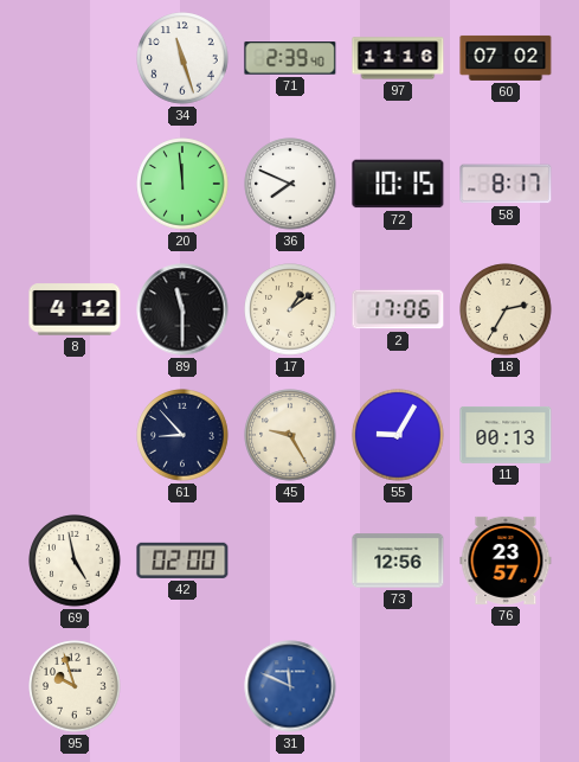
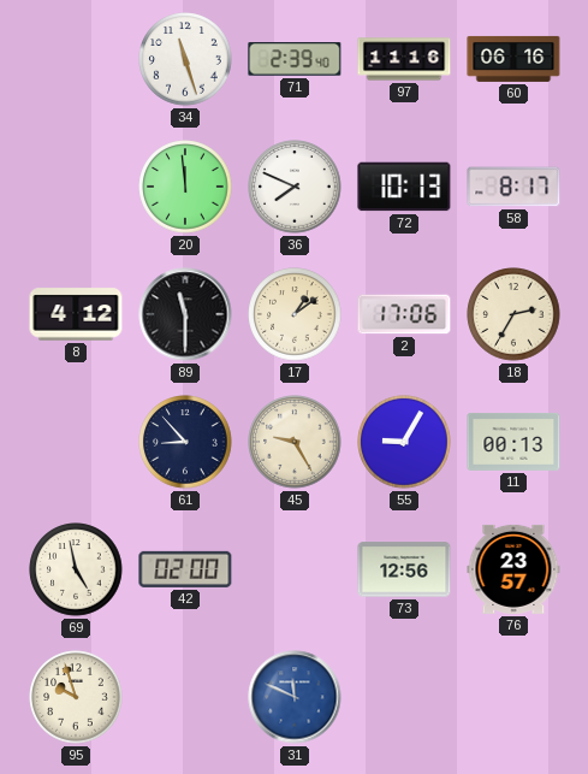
60: 07:02 -> 06:16 (513, 59)
72: 10:15 -> 10:13 (404, 187)
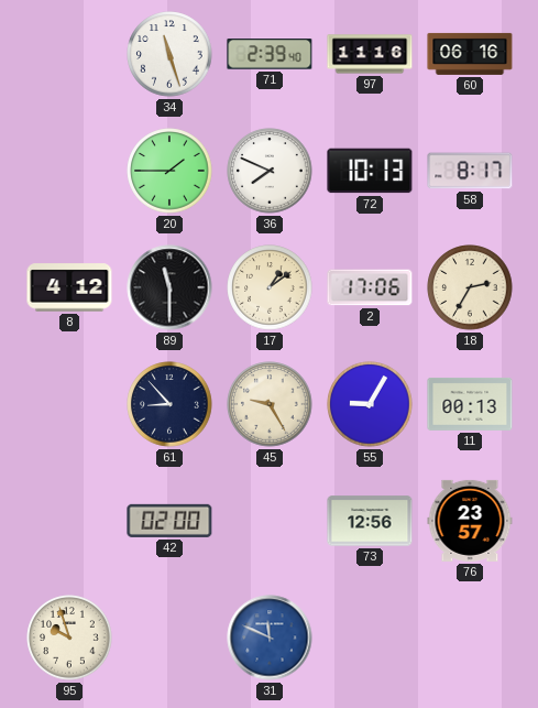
20: 11:59 -> 1:45 (169, 171)
69: 4:58 -> none (76, 569)
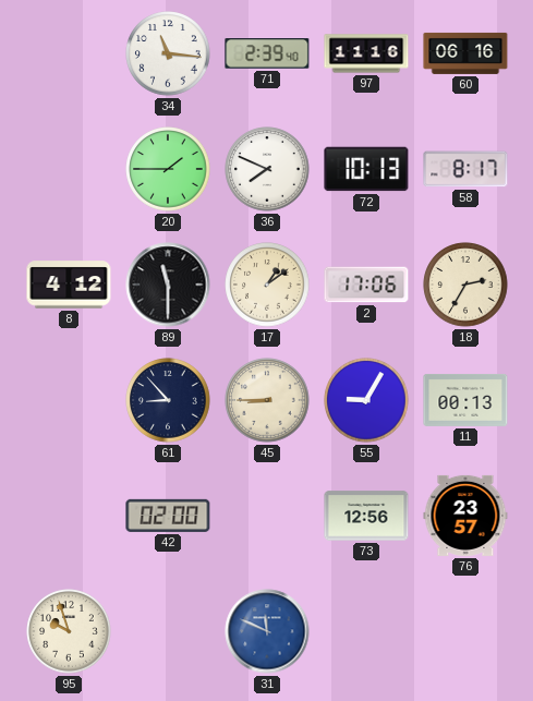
34: 11:27 -> 11:16 (168, 53)
45: 9:25 -> 8:45 (267, 400)
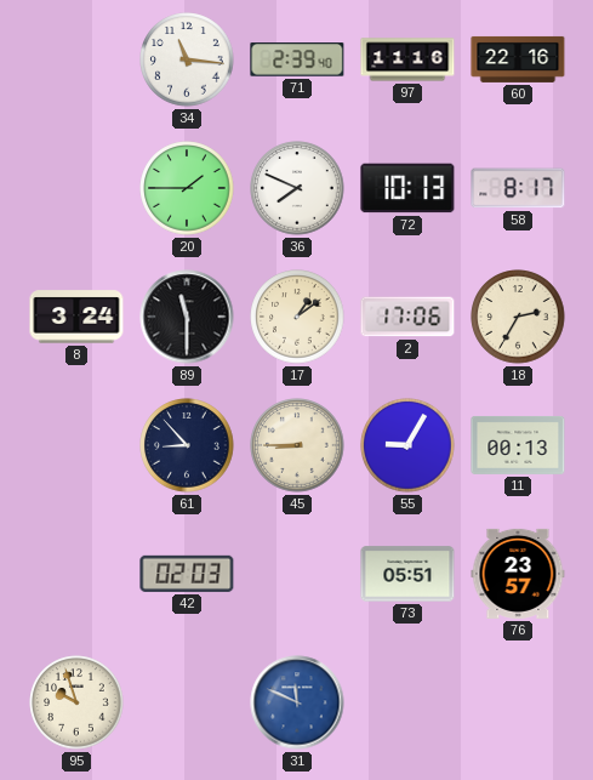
60: 06:16 -> 22:16 (518, 59)
8: 4:12 -> 3:24 (76, 317)
42: 02:00 -> 02:03 (187, 574)
73: 12:56 -> 05:51 (407, 574)
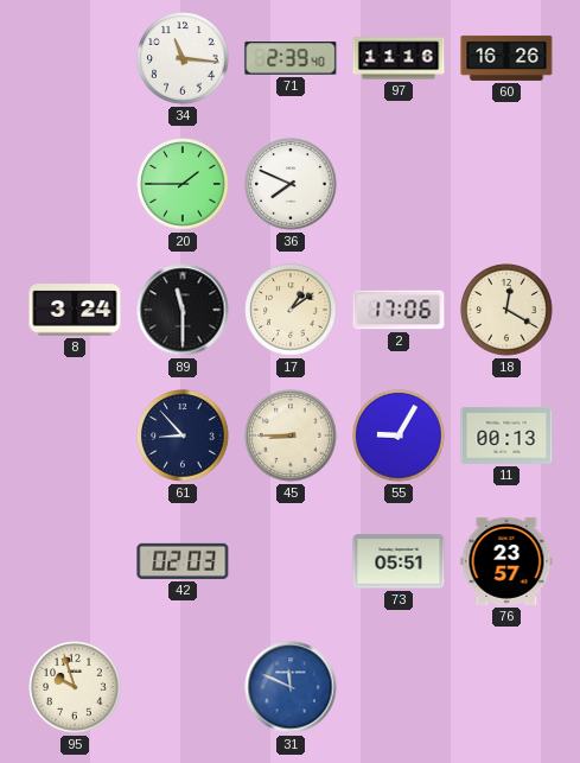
60: 22:16 -> 16:26 (506, 58)
72: 10:13 -> none (407, 188)
58: 8:17 -> none (518, 188)
18: 2:35 -> 12:20 (506, 310)
